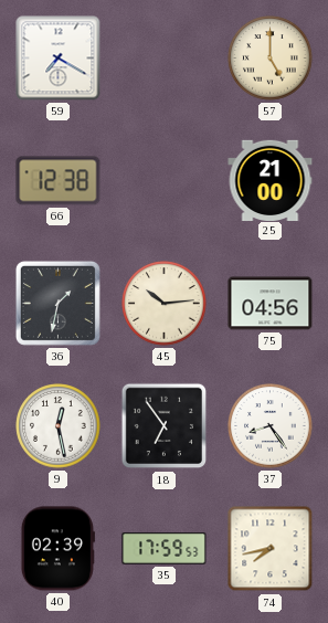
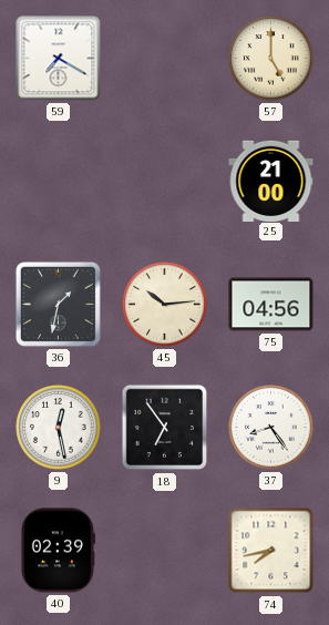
66: 12:38 -> none (59, 181)
35: 17:59 -> none (165, 549)
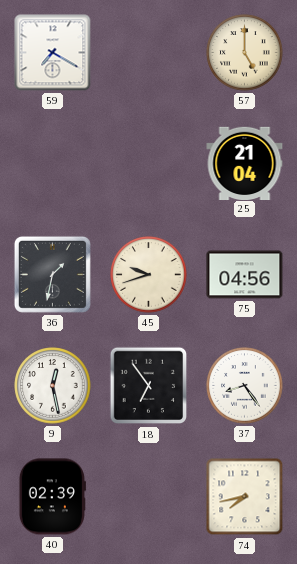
25: 21:00 -> 21:04 (245, 163)
45: 10:14 -> 9:42 (149, 275)
